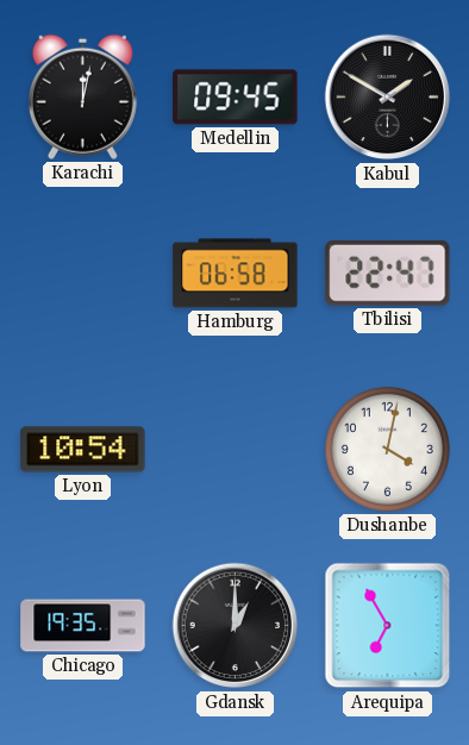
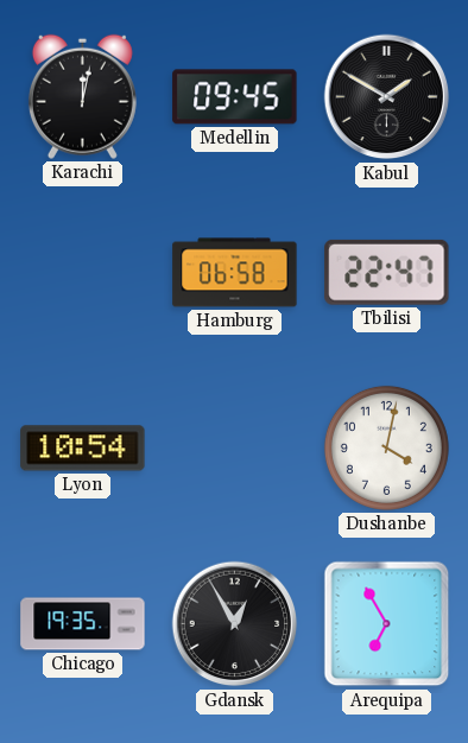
Gdansk: 1:00 -> 12:55 (235, 624)
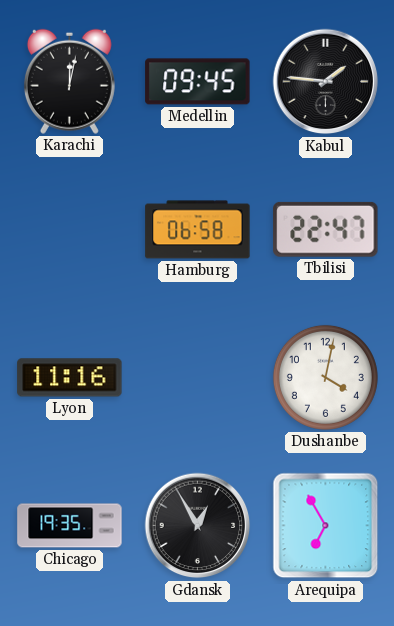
Kabul: 1:50 -> 1:46 (326, 82)
Lyon: 10:54 -> 11:16 (70, 378)
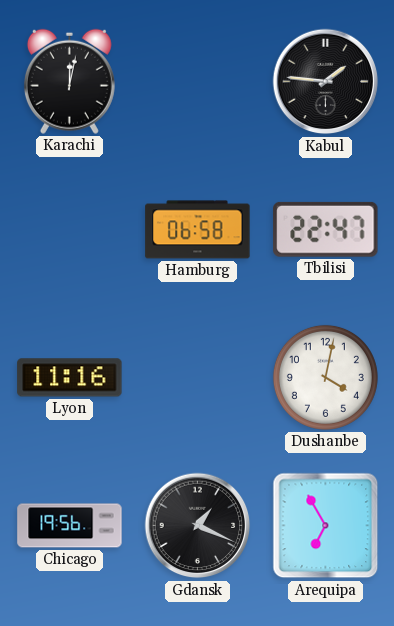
Medellin: 09:45 -> none (198, 82)
Chicago: 19:35 -> 19:56 (70, 526)
Gdansk: 12:55 -> 1:19 (198, 526)
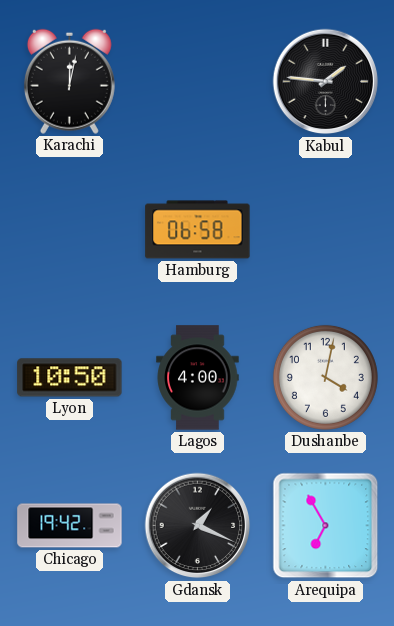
Tbilisi: 22:47 -> none (326, 229)
Lyon: 11:16 -> 10:50 (70, 378)
Lagos: none -> 4:00 (198, 378)
Chicago: 19:56 -> 19:42 (70, 526)
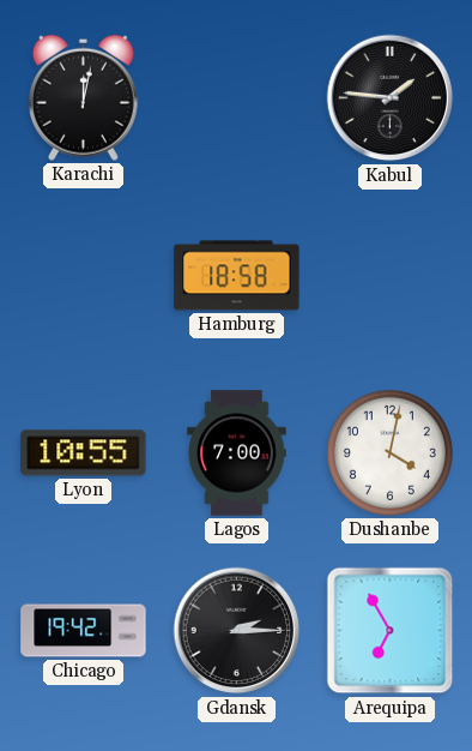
Hamburg: 06:58 -> 18:58 (237, 276)
Lyon: 10:50 -> 10:55 (84, 453)
Lagos: 4:00 -> 7:00 (237, 453)
Gdansk: 1:19 -> 2:15 (237, 631)
